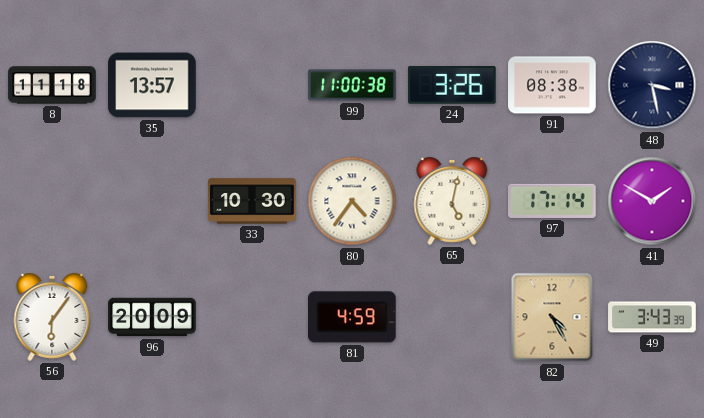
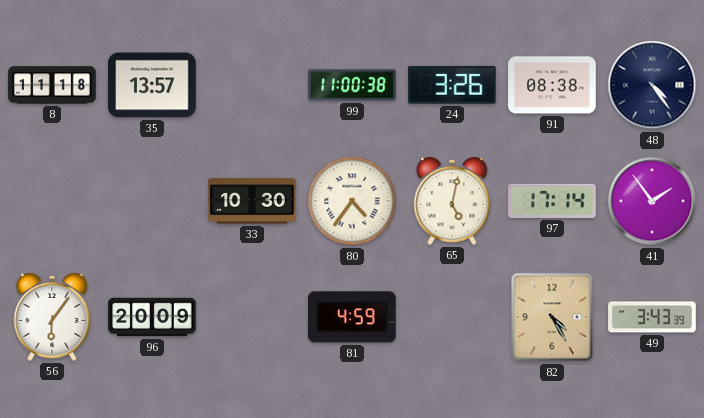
48: 3:28 -> 4:24 (652, 85)
41: 1:50 -> 1:54 (652, 201)
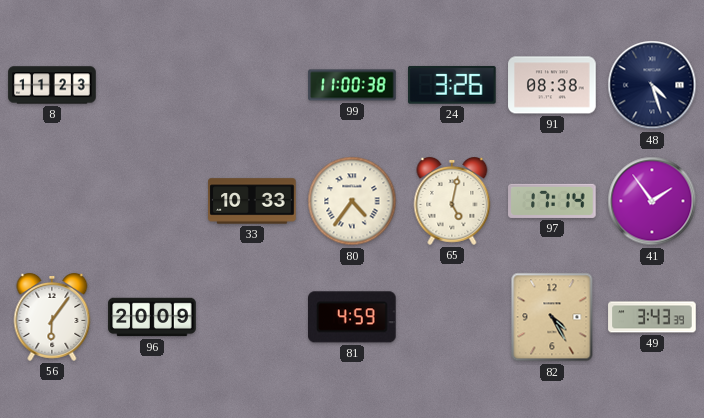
8: 11:18 -> 11:23 (52, 85)
35: 13:57 -> none (152, 85)
48: 4:24 -> 4:27 (652, 85)
33: 10:30 -> 10:33 (252, 201)
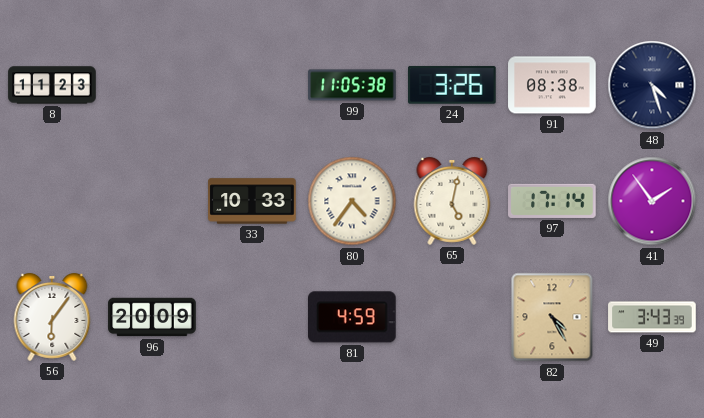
99: 11:00 -> 11:05 (352, 85)
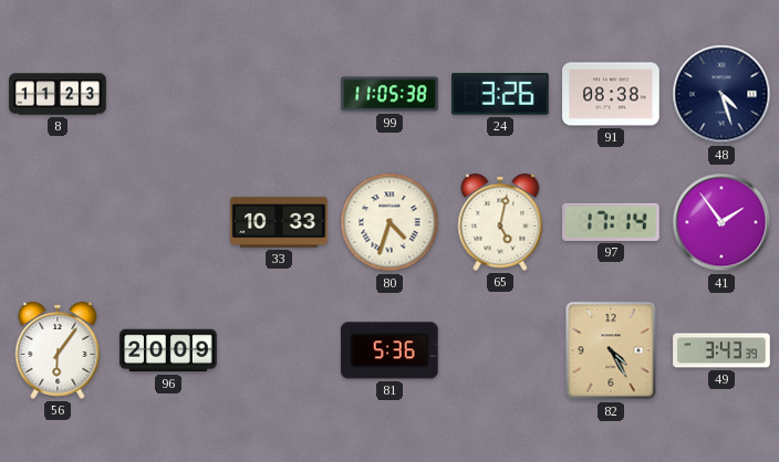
80: 4:36 -> 4:33 (389, 222)
81: 4:59 -> 5:36 (391, 350)
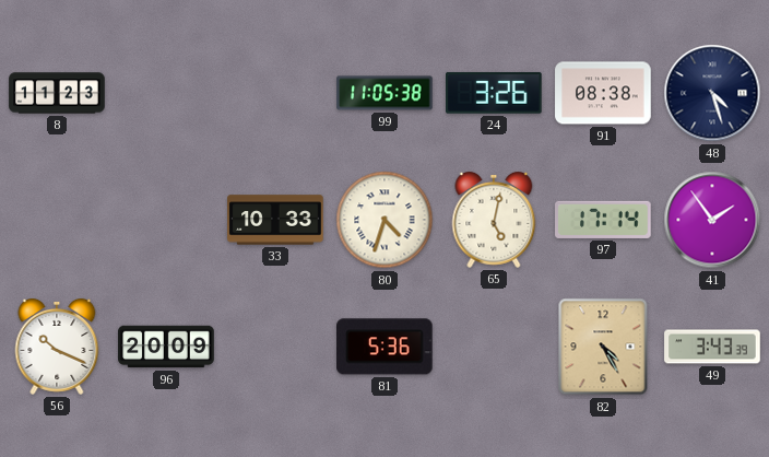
56: 6:06 -> 10:19 (57, 347)
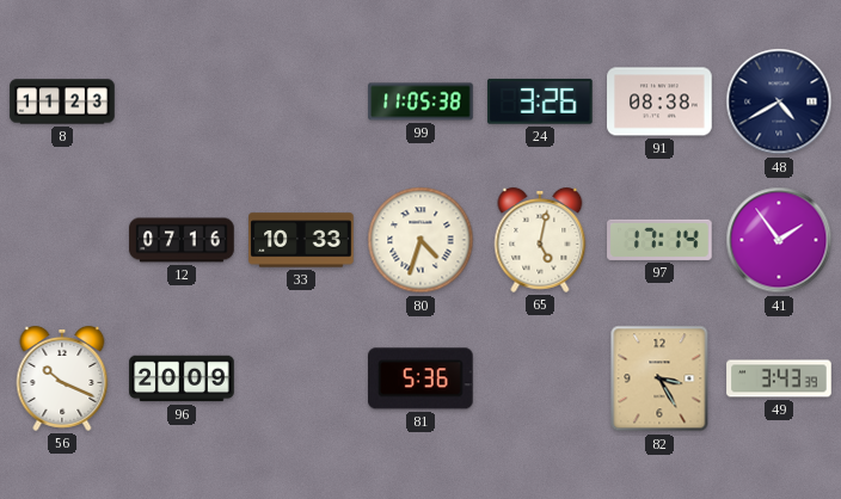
48: 4:27 -> 4:40 (779, 101)
12: none -> 07:16 (182, 240)
82: 4:25 -> 3:25 (659, 378)
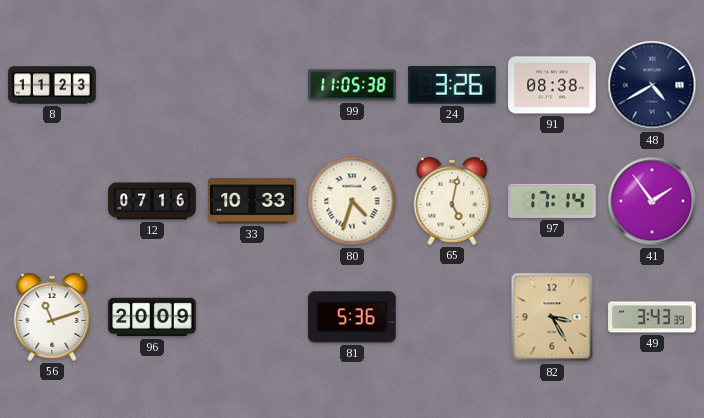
56: 10:19 -> 11:12 (52, 317)
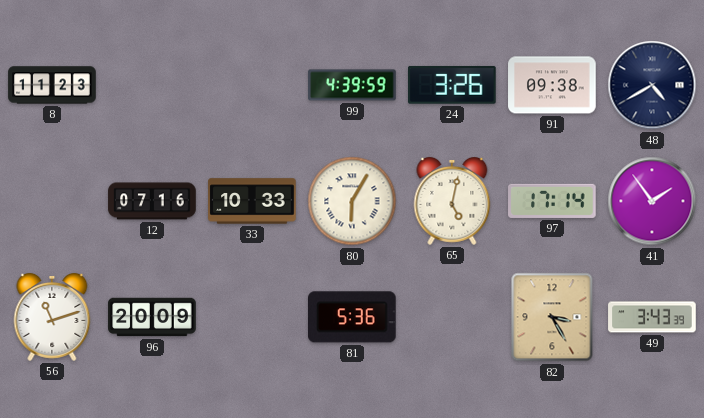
99: 11:05 -> 4:39 (352, 85)
91: 08:38 -> 09:38 (552, 85)
80: 4:33 -> 6:05 (352, 201)
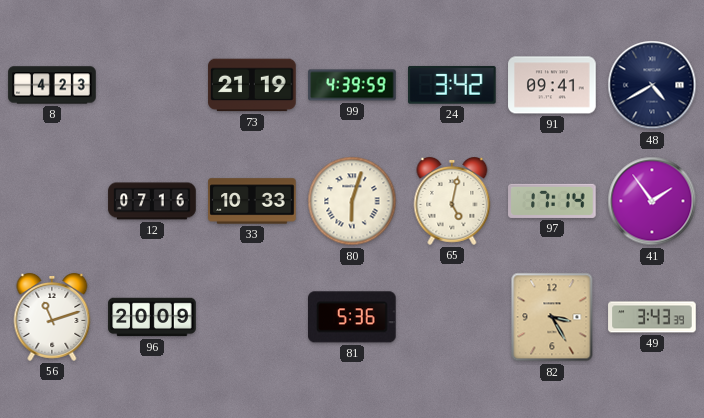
8: 11:23 -> 4:23 (52, 85)
73: none -> 21:19 (252, 85)
24: 3:26 -> 3:42 (453, 85)
91: 09:38 -> 09:41 (552, 85)
80: 6:05 -> 6:03 (352, 201)
